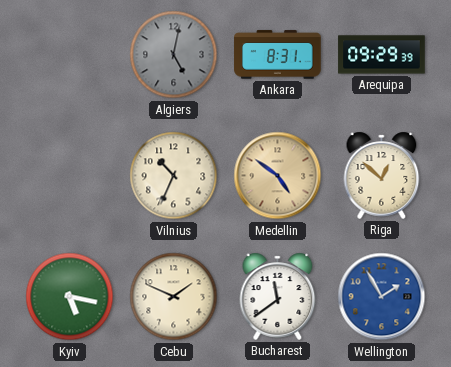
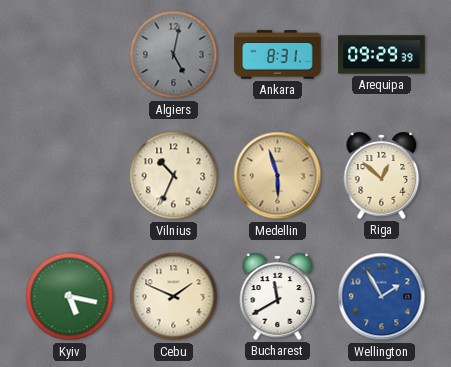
Medellin: 4:51 -> 5:57 (278, 176)
Bucharest: 11:39 -> 11:40 (278, 296)
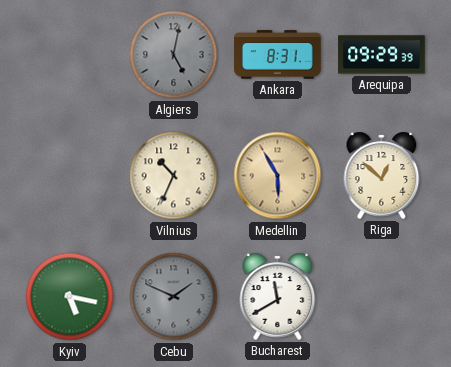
Medellin: 5:57 -> 5:55 (278, 176)
Cebu dial: cream -> grey (174, 297)
Wellington: 1:55 -> none (382, 297)
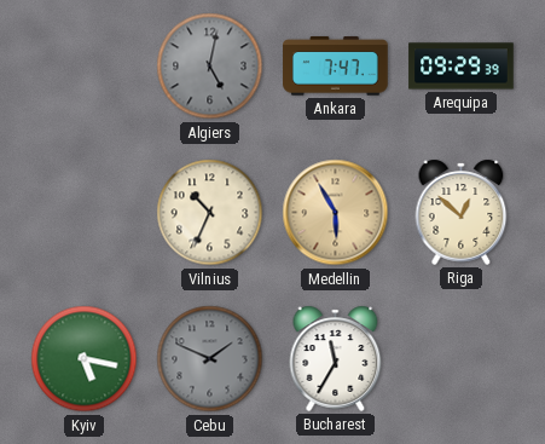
Ankara: 8:31 -> 7:47 (336, 67)
Bucharest: 11:40 -> 11:35 (336, 358)
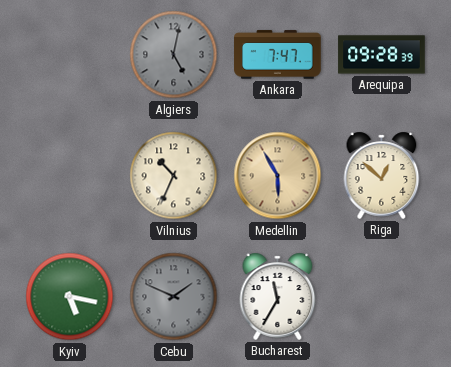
Arequipa: 09:29 -> 09:28 (382, 55)
